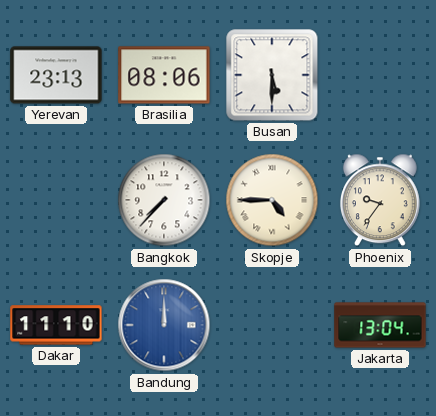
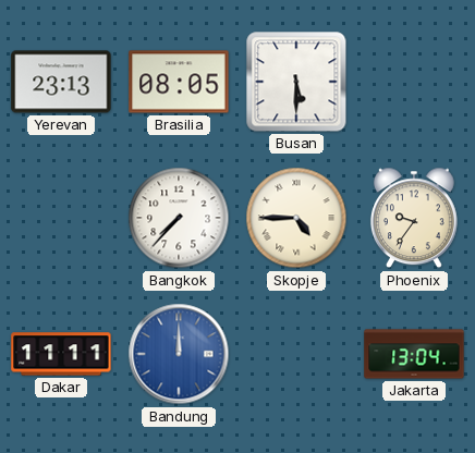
Brasilia: 08:06 -> 08:05 (179, 82)
Dakar: 11:10 -> 11:11 (61, 354)
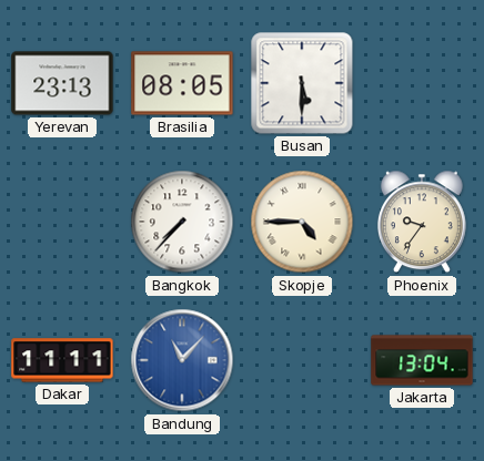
Bandung: 12:00 -> 11:07 (182, 360)
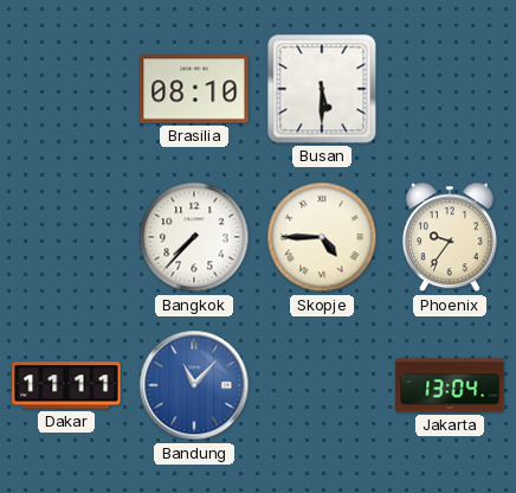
Yerevan: 23:13 -> none (62, 83)
Brasilia: 08:05 -> 08:10 (194, 89)
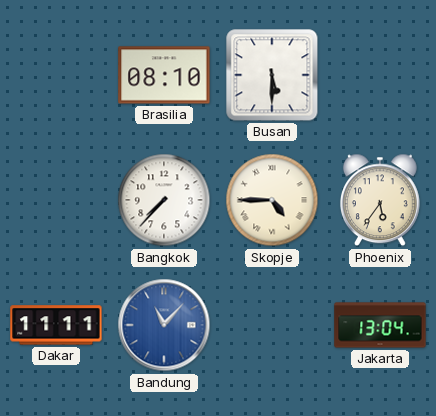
Phoenix: 9:36 -> 5:36 (380, 200)
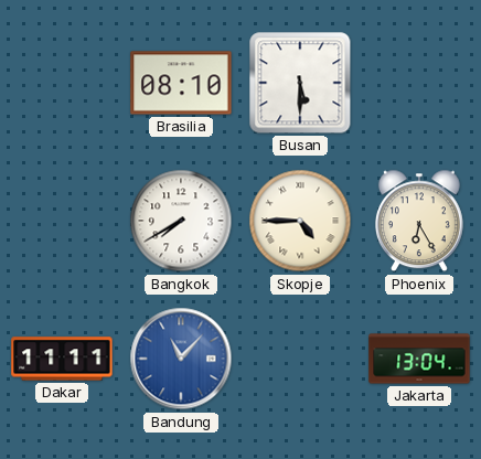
Bangkok: 7:37 -> 7:40 (181, 221)
Phoenix: 5:36 -> 6:25 (419, 221)
